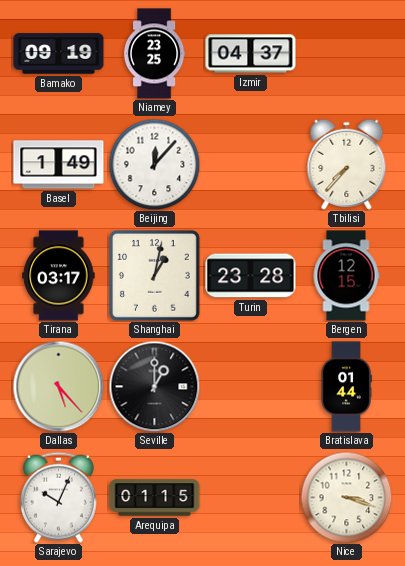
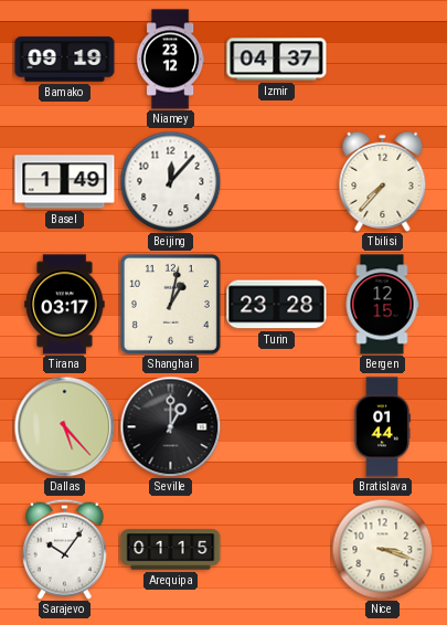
Niamey: 23:25 -> 23:12 (170, 60)
Sarajevo: 10:04 -> 10:06 (64, 549)
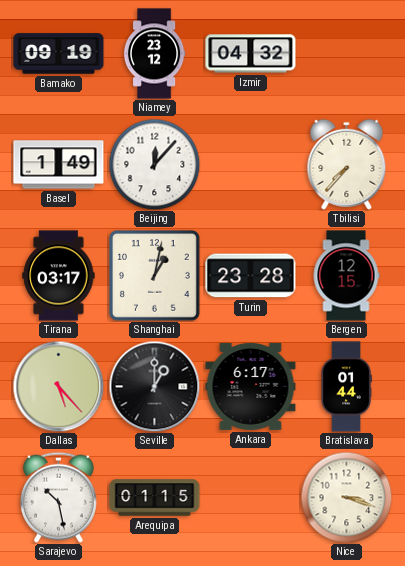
Izmir: 04:37 -> 04:32 (251, 54)
Ankara: none -> 6:17 (251, 386)
Sarajevo: 10:06 -> 10:28 (58, 497)
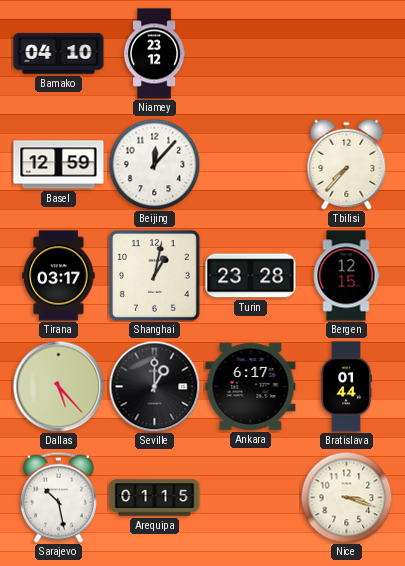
Bamako: 09:19 -> 04:10 (59, 54)
Izmir: 04:32 -> none (251, 54)
Basel: 1:49 -> 12:59 (59, 165)
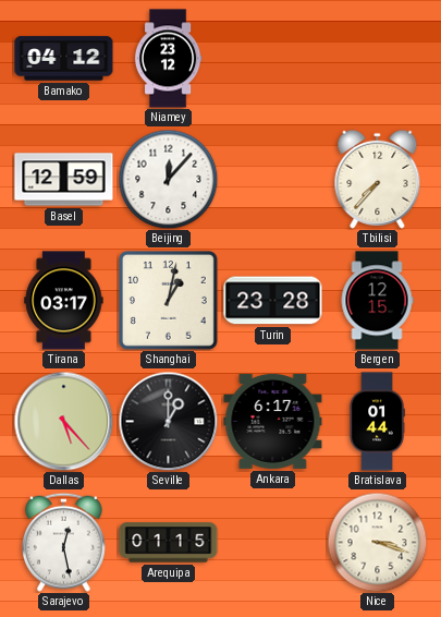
Bamako: 04:10 -> 04:12 (64, 59)
Sarajevo: 10:28 -> 12:28 (63, 542)
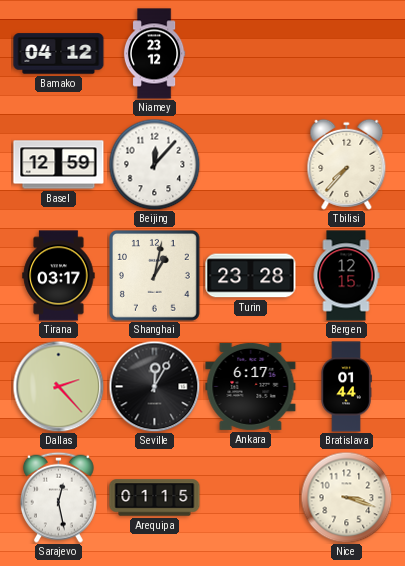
Dallas: 5:23 -> 2:23 (58, 386)
Seville: 1:00 -> 12:05 (154, 386)
